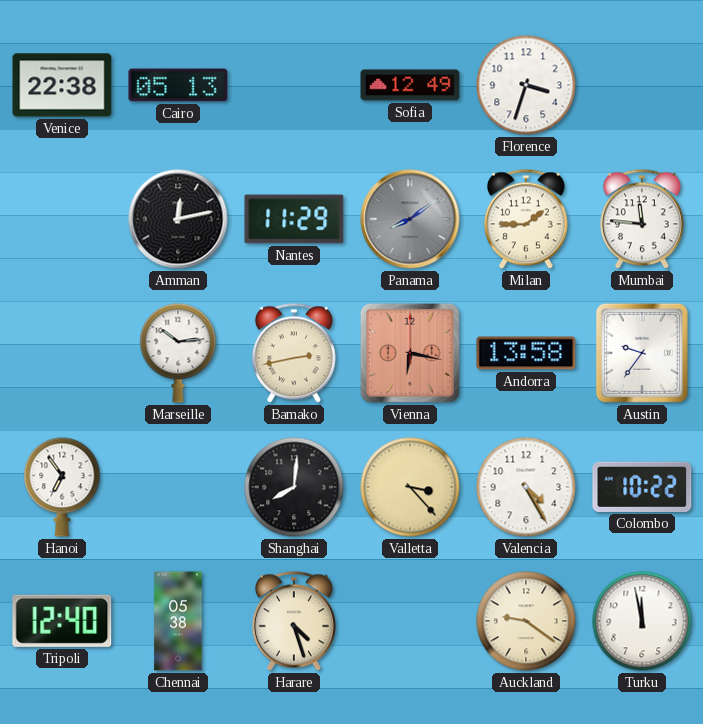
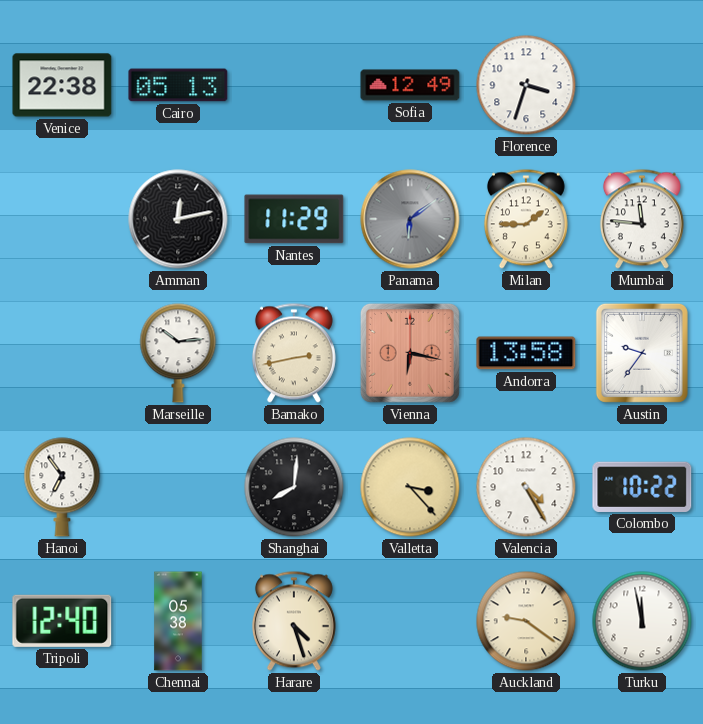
Panama: 8:09 -> 6:09 (410, 219)
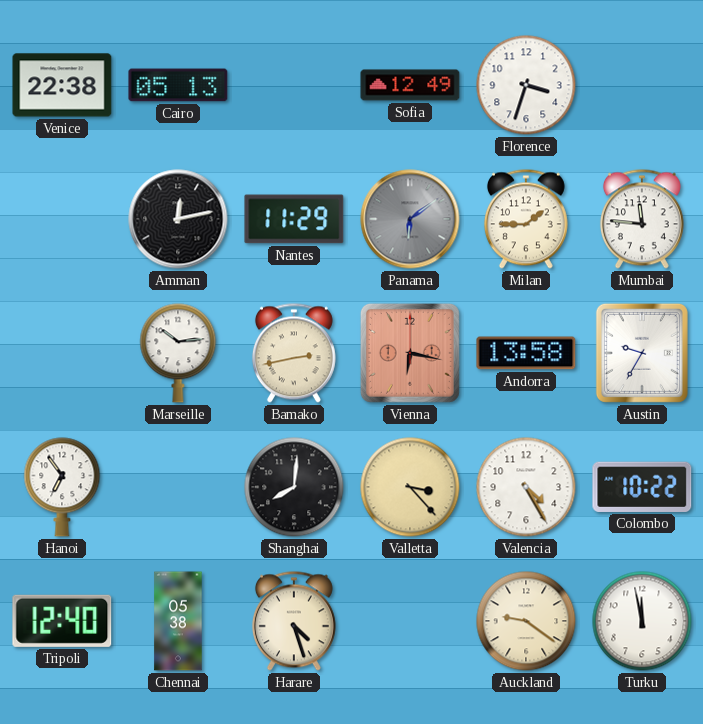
Austin: 9:36 -> 9:35 (642, 353)
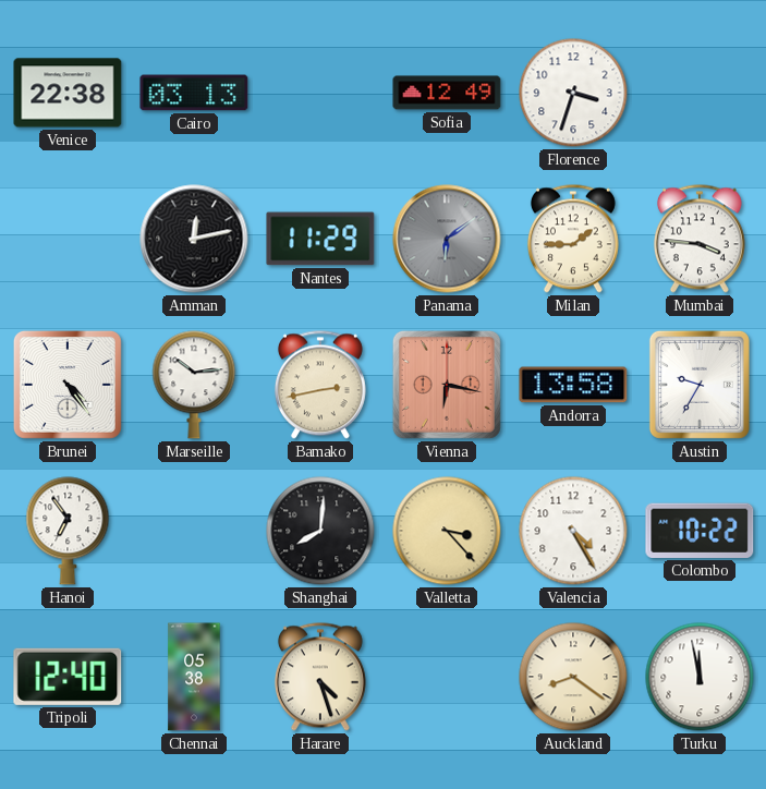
Cairo: 05:13 -> 03:13 (194, 93)
Mumbai: 11:46 -> 3:46 (700, 239)
Brunei: none -> 4:24 (68, 385)
Auckland: 9:21 -> 8:21 (573, 677)
